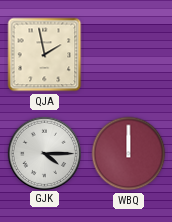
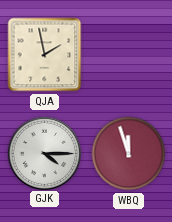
WBQ: 12:00 -> 11:57 (129, 154)
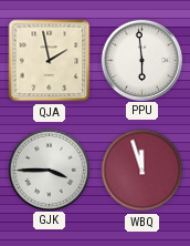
PPU: none -> 5:59 (141, 60)
GJK: 4:15 -> 3:45 (49, 170)
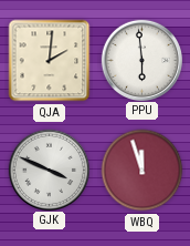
QJA: 1:58 -> 2:01 (50, 61)
GJK: 3:45 -> 3:49 (49, 170)
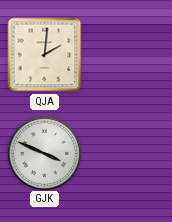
PPU: 5:59 -> none (141, 60)
WBQ: 11:57 -> none (142, 171)
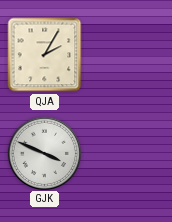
QJA: 2:01 -> 2:05 (45, 55)
